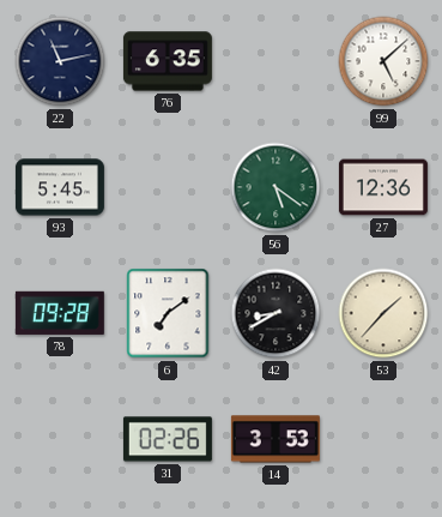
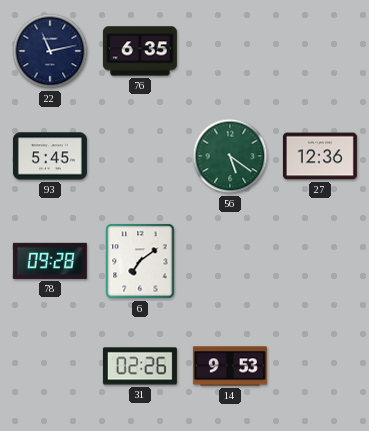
99: 5:08 -> none (383, 61)
42: 8:40 -> none (276, 313)
53: 1:37 -> none (383, 313)
14: 3:53 -> 9:53 (230, 366)
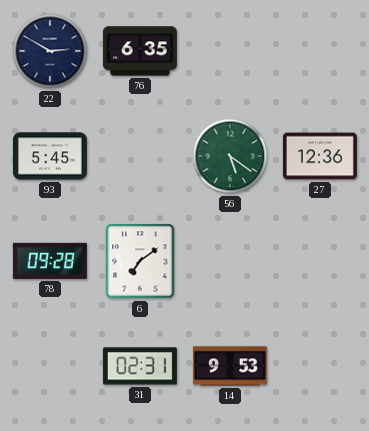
22: 11:13 -> 2:50 (50, 51)
31: 02:26 -> 02:31 (140, 366)
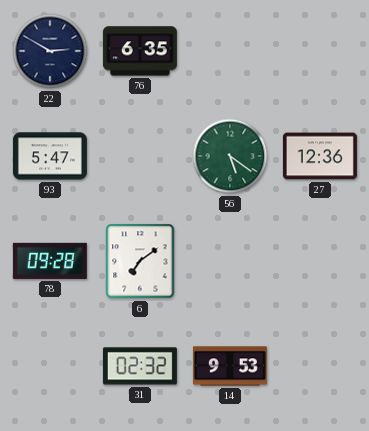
93: 5:45 -> 5:47 (50, 156)
31: 02:31 -> 02:32 (140, 366)
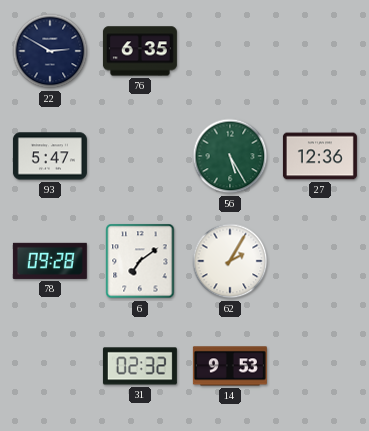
56: 5:21 -> 5:25 (230, 156)
62: none -> 2:05 (230, 261)
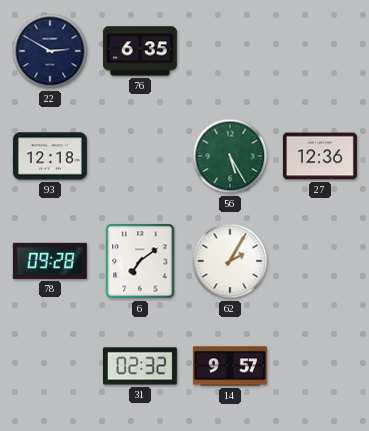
93: 5:47 -> 12:18 (50, 156)
14: 9:53 -> 9:57 (230, 366)
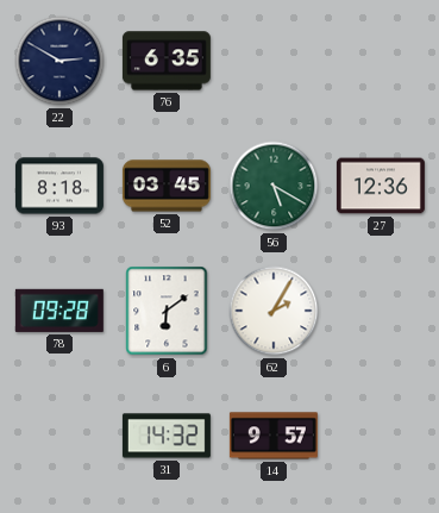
93: 12:18 -> 8:18 (59, 186)
52: none -> 03:45 (167, 186)
56: 5:25 -> 5:20 (274, 186)
6: 7:09 -> 6:09 (167, 311)
31: 02:32 -> 14:32 (167, 436)
